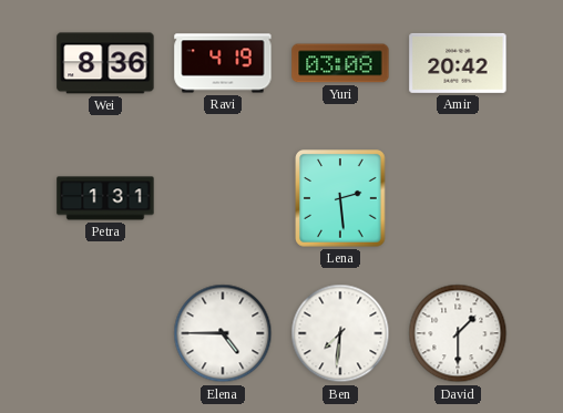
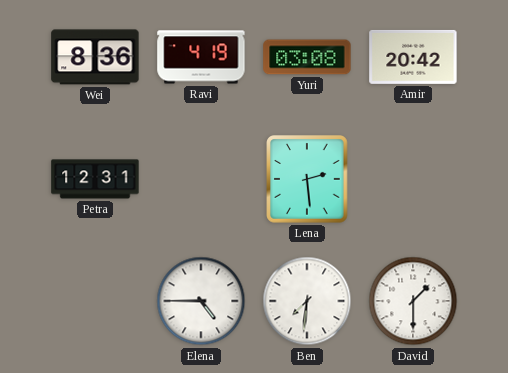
Petra: 1:31 -> 12:31 (95, 179)
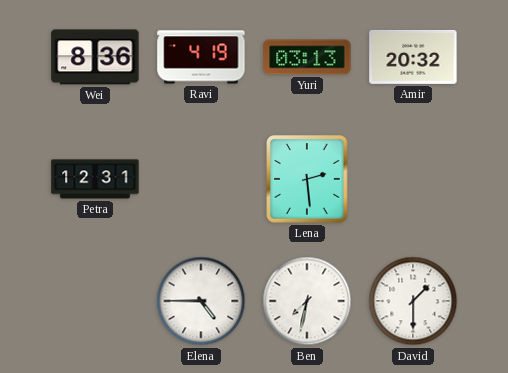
Yuri: 03:08 -> 03:13 (307, 57)
Amir: 20:42 -> 20:32 (413, 57)
Ben: 7:31 -> 7:32 (307, 301)
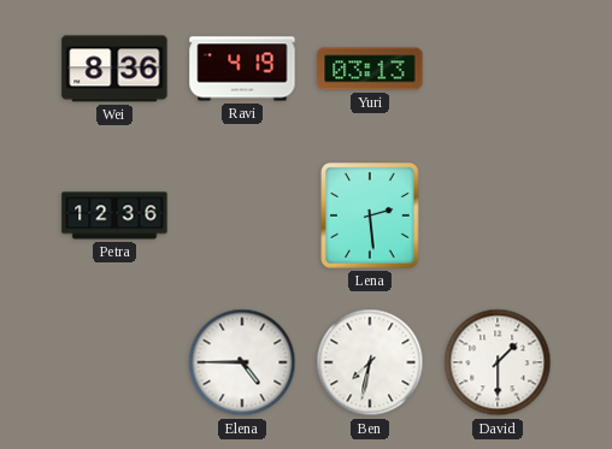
Amir: 20:32 -> none (413, 57)
Petra: 12:31 -> 12:36 (114, 215)
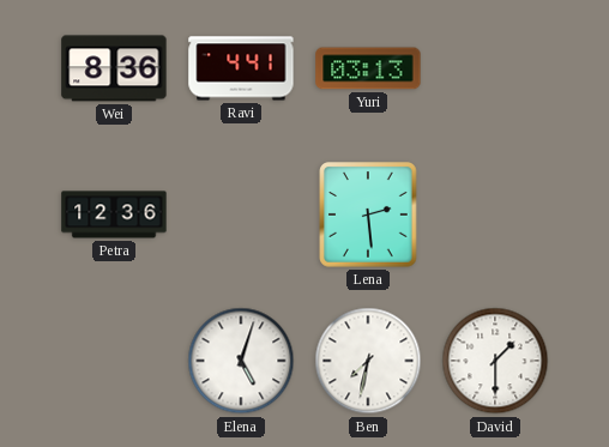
Ravi: 4:19 -> 4:41 (241, 68)
Elena: 4:45 -> 5:03 (241, 361)
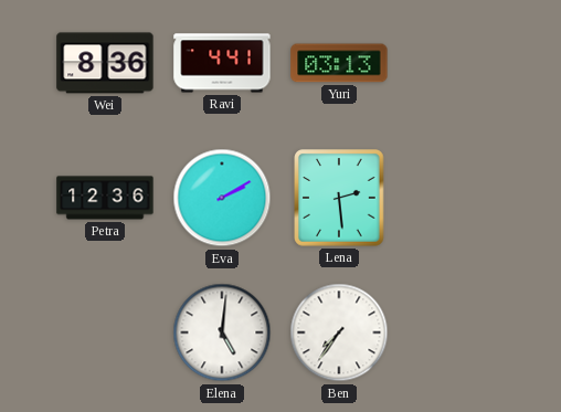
Eva: none -> 2:10 (222, 198)
Elena: 5:03 -> 5:01 (222, 332)
Ben: 7:32 -> 7:36 (339, 332)
David: 1:30 -> none (495, 361)
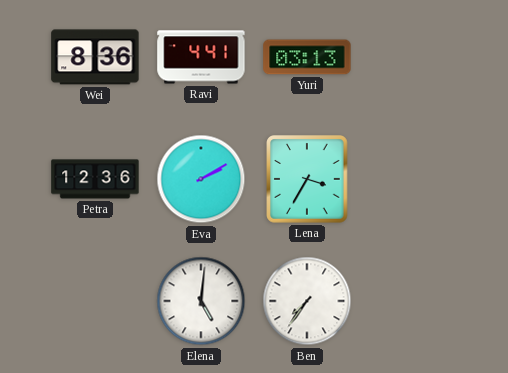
Lena: 2:29 -> 3:35 (307, 179)
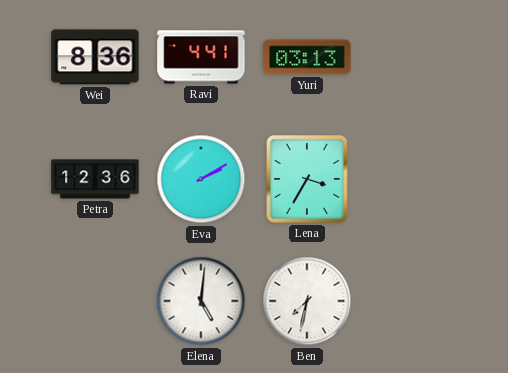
Ben: 7:36 -> 7:32 (307, 301)
